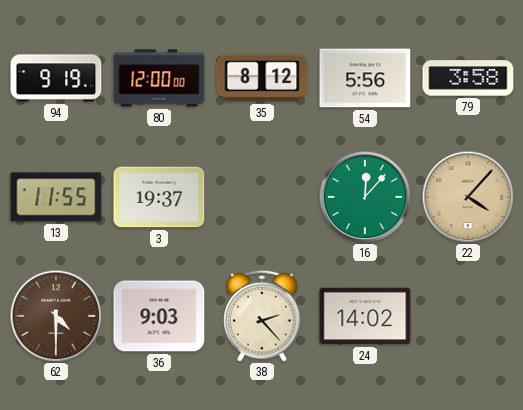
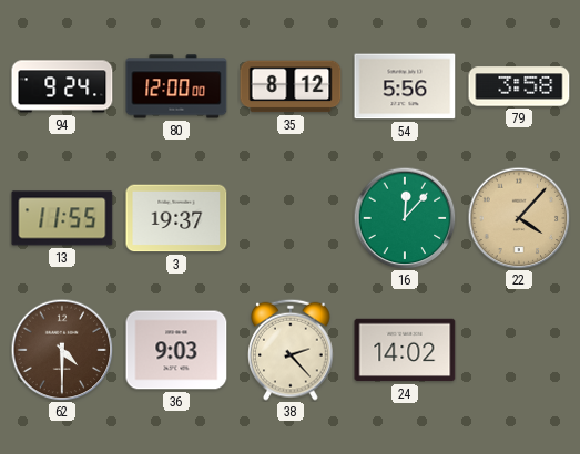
94: 9:19 -> 9:24 (62, 86)
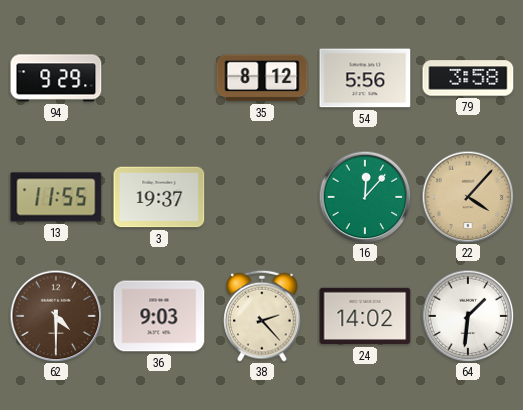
94: 9:24 -> 9:29 (56, 78)
80: 12:00 -> none (176, 86)
64: none -> 1:31 (468, 316)
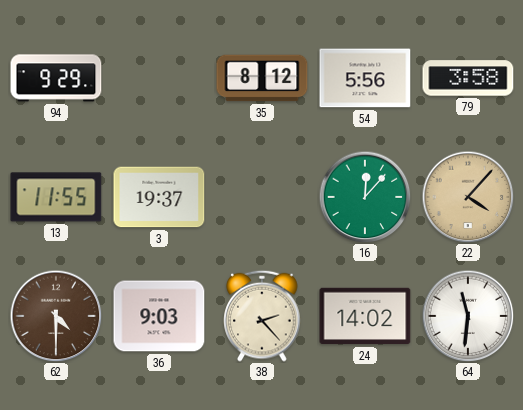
64: 1:31 -> 11:31 (468, 316)
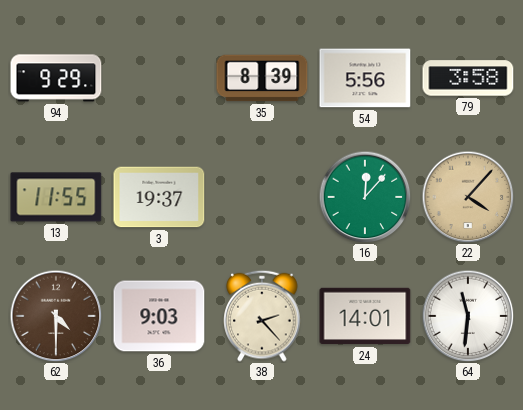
35: 8:12 -> 8:39 (262, 78)
24: 14:02 -> 14:01 (365, 316)
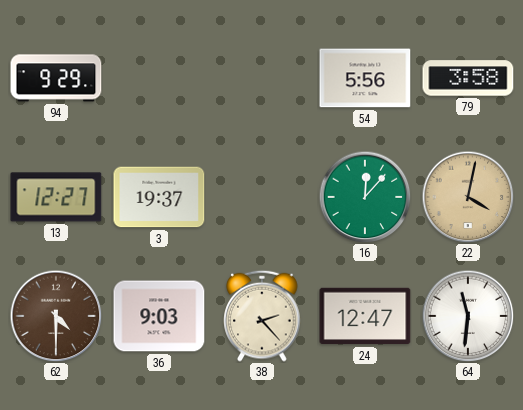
35: 8:39 -> none (262, 78)
13: 11:55 -> 12:27 (56, 197)
22: 4:07 -> 4:02 (468, 197)
24: 14:01 -> 12:47 (365, 316)
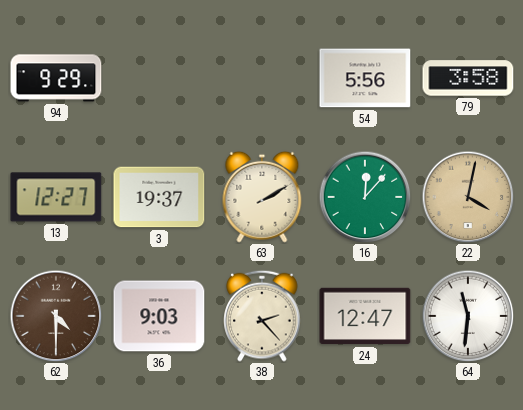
63: none -> 2:10 (262, 197)
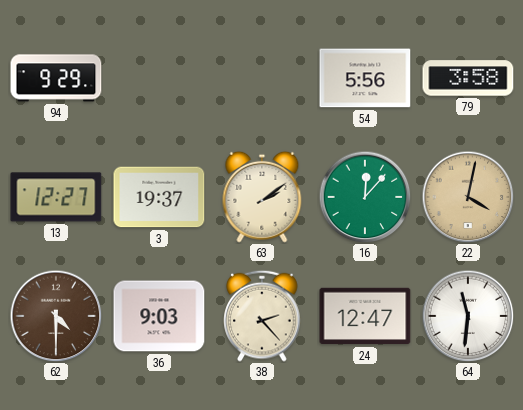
63: 2:10 -> 2:09 (262, 197)
